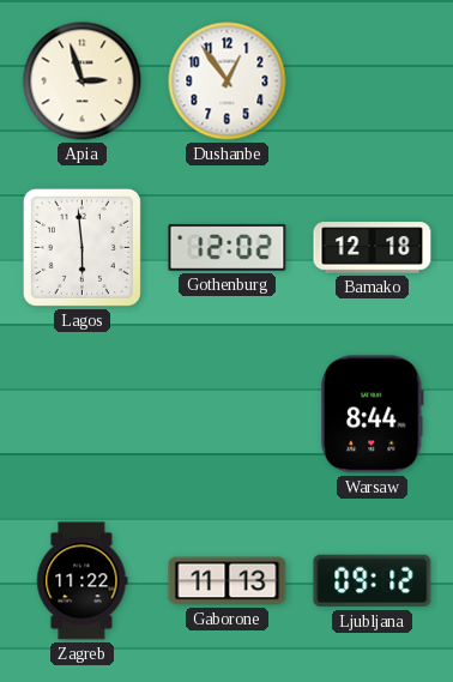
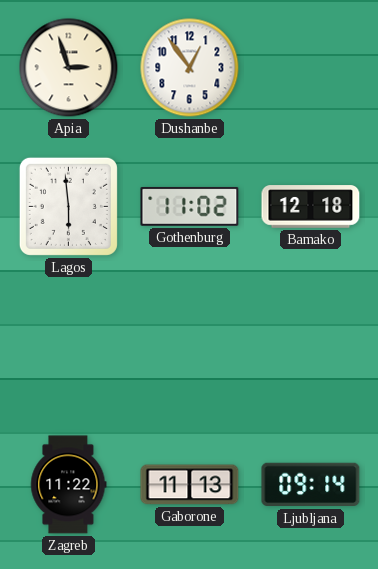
Gothenburg: 12:02 -> 11:02 (190, 207)
Warsaw: 8:44 -> none (373, 415)
Ljubljana: 09:12 -> 09:14 (311, 485)
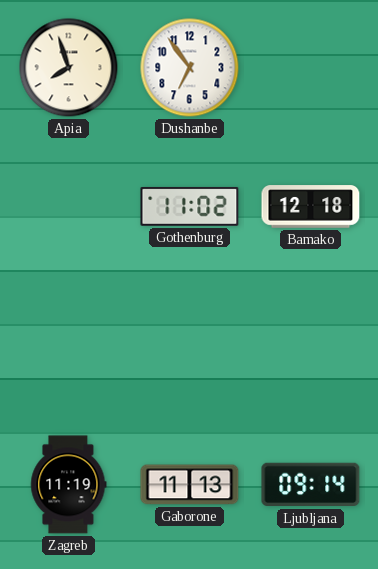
Apia: 2:57 -> 7:57 (69, 68)
Dushanbe: 12:54 -> 6:54 (190, 68)
Lagos: 5:59 -> none (68, 206)
Zagreb: 11:22 -> 11:19 (69, 485)
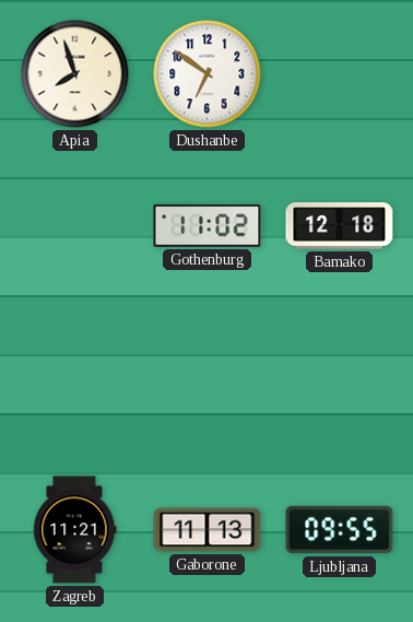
Dushanbe: 6:54 -> 6:51 (208, 74)
Zagreb: 11:19 -> 11:21 (75, 530)
Ljubljana: 09:14 -> 09:55 (340, 530)
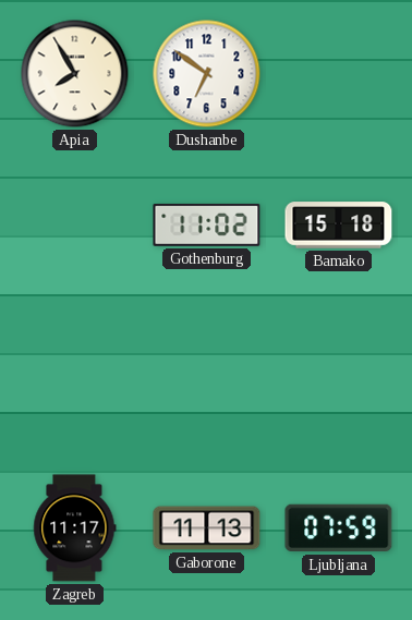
Apia: 7:57 -> 7:55 (75, 74)
Bamako: 12:18 -> 15:18 (339, 226)
Zagreb: 11:21 -> 11:17 (75, 528)
Ljubljana: 09:55 -> 07:59 (339, 528)
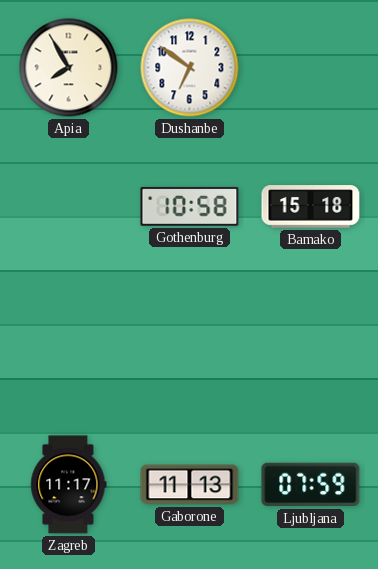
Gothenburg: 11:02 -> 10:58 (190, 207)
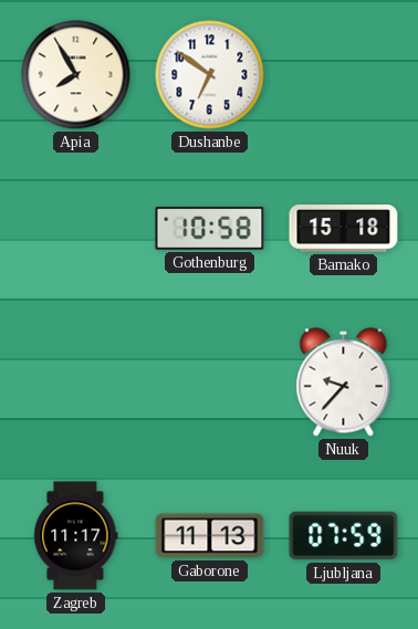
Nuuk: none -> 9:37 (344, 382)
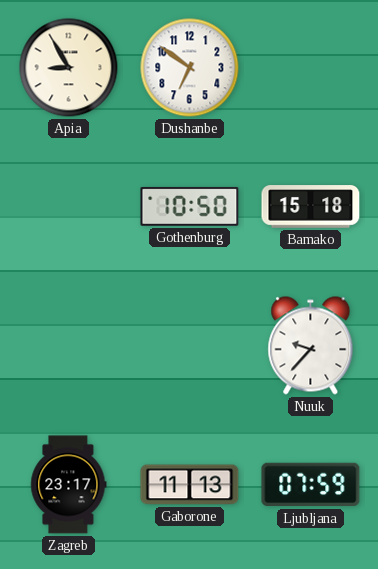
Apia: 7:55 -> 8:55 (69, 68)
Gothenburg: 10:58 -> 10:50 (190, 207)
Zagreb: 11:17 -> 23:17 (69, 485)
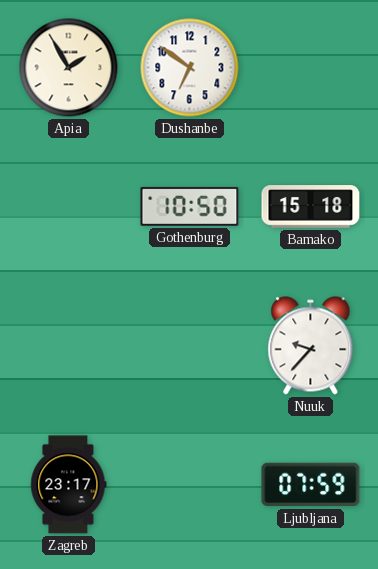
Apia: 8:55 -> 1:55 (69, 68)
Gaborone: 11:13 -> none (190, 485)
